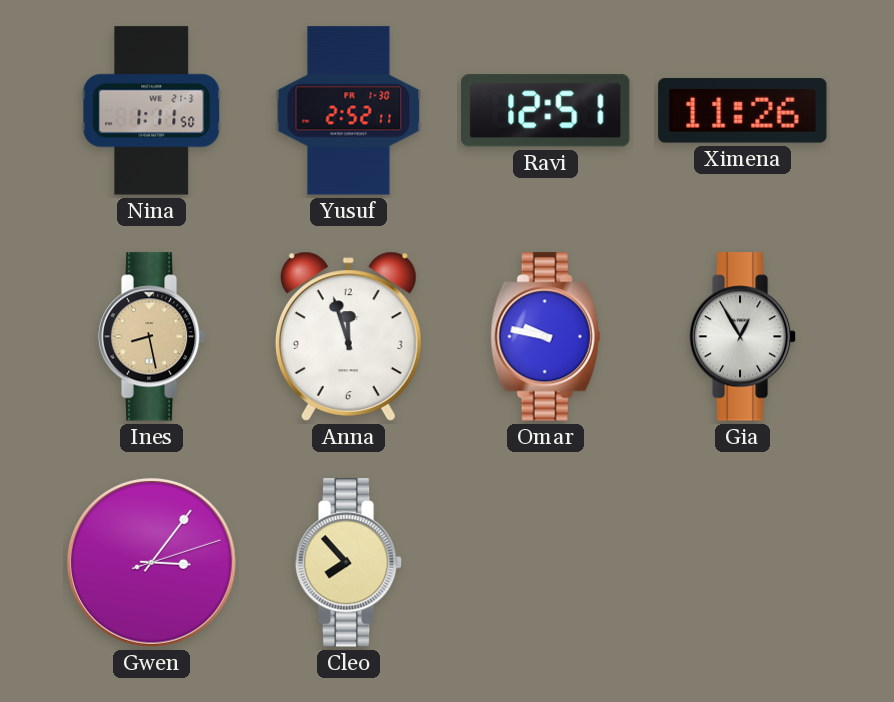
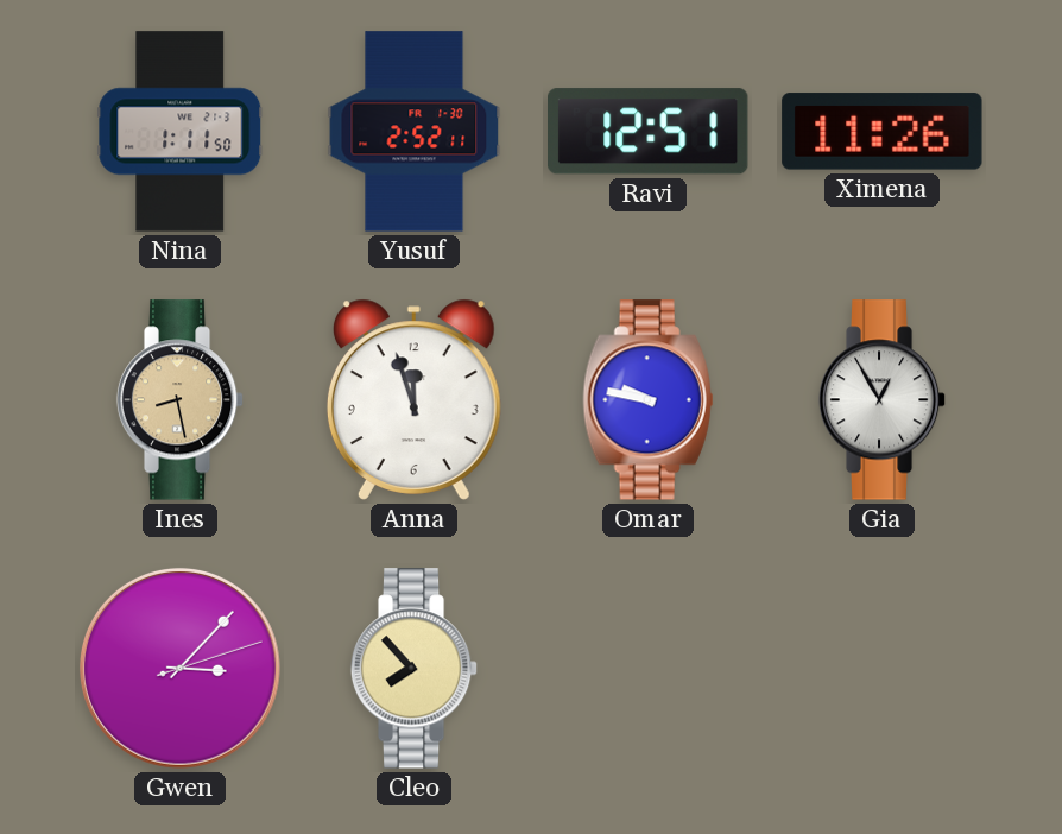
Gwen: 3:06 -> 3:07 (179, 668)
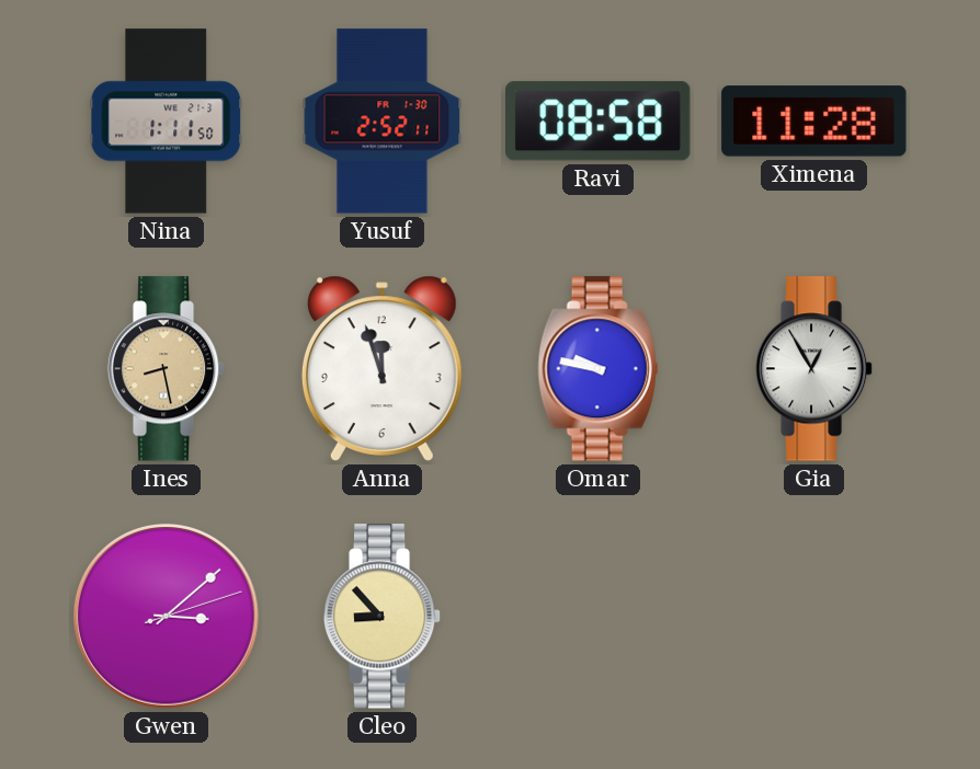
Ravi: 12:51 -> 08:58 (599, 122)
Ximena: 11:26 -> 11:28 (814, 122)
Gwen: 3:07 -> 3:08 (166, 616)
Cleo: 7:53 -> 8:53 (383, 617)
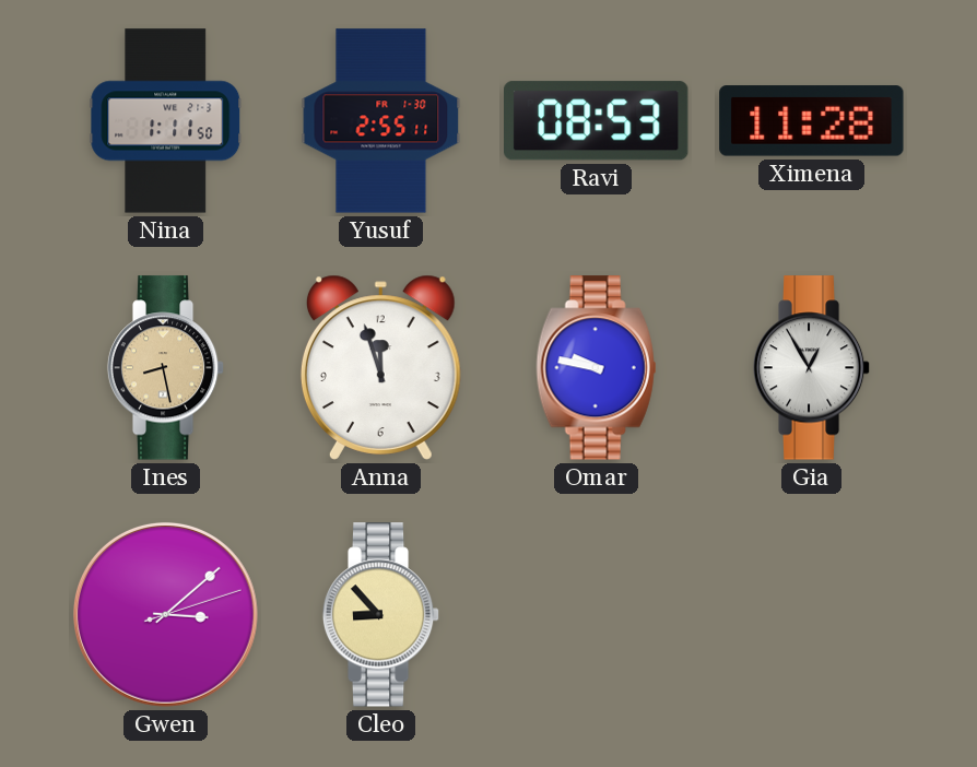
Yusuf: 2:52 -> 2:55 (381, 121)
Ravi: 08:58 -> 08:53 (597, 121)
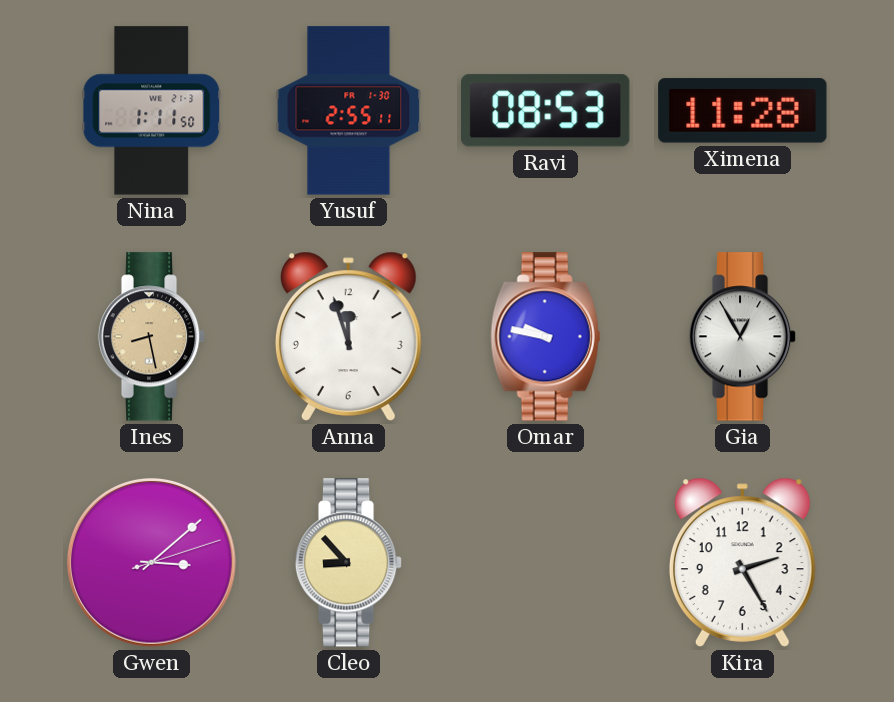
Kira: none -> 2:25 (742, 562)
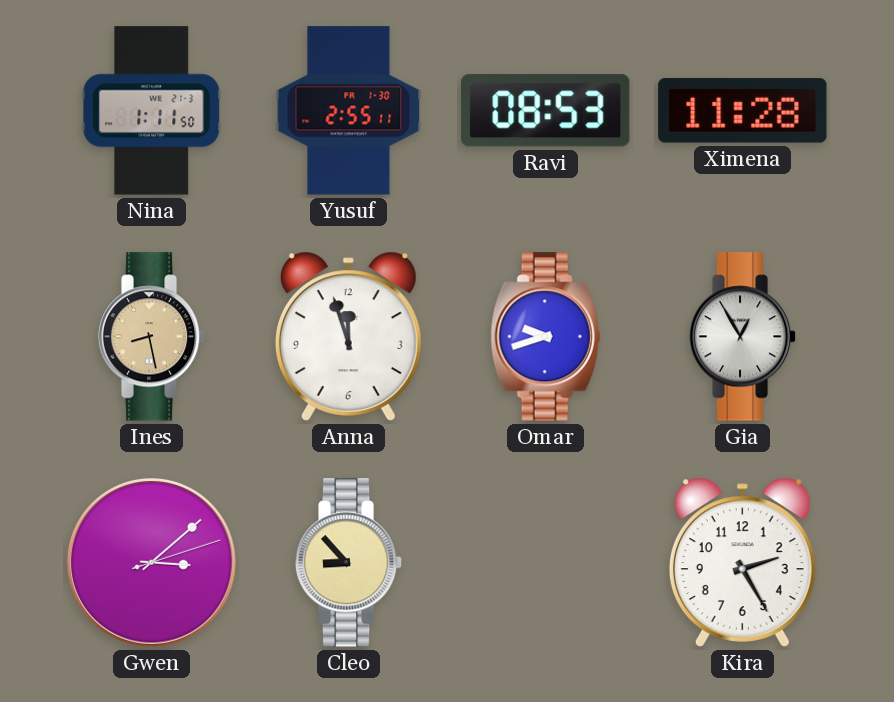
Omar: 9:47 -> 9:42 (546, 337)
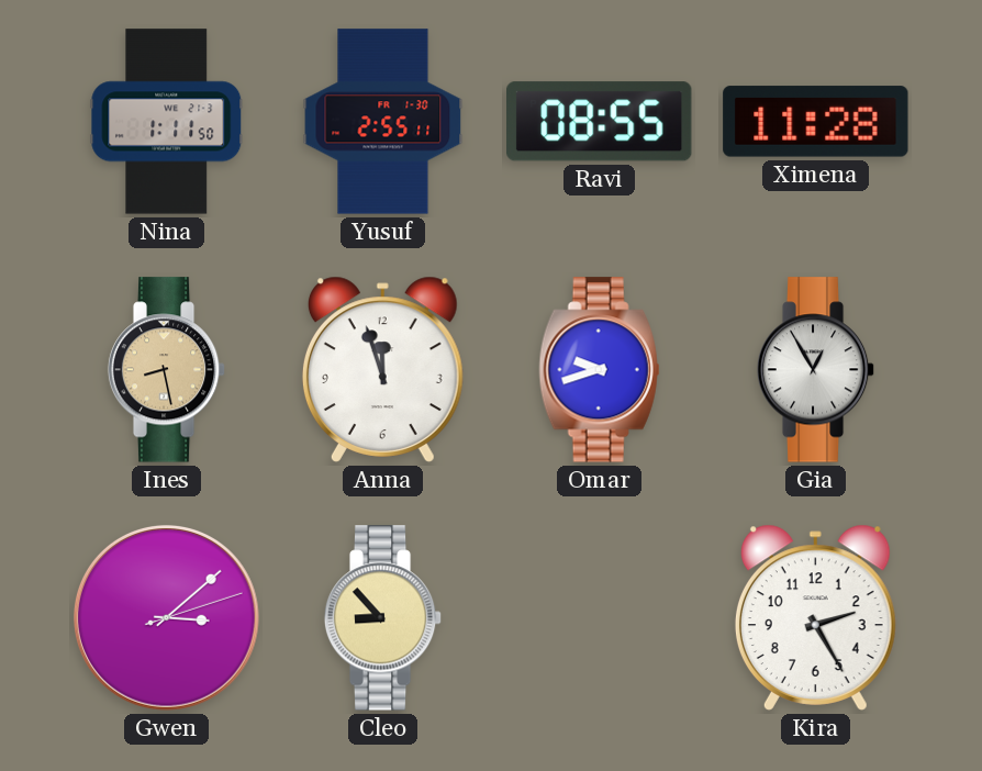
Ravi: 08:53 -> 08:55 (600, 122)
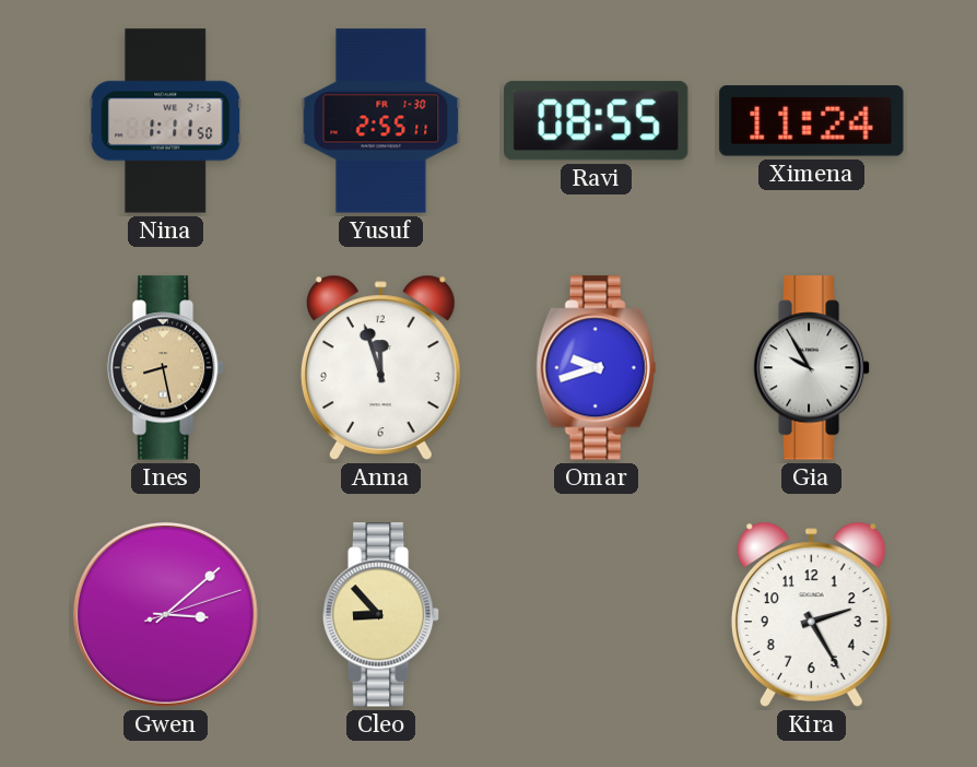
Ximena: 11:28 -> 11:24 (812, 121)
Gia: 12:55 -> 9:55 (812, 368)
